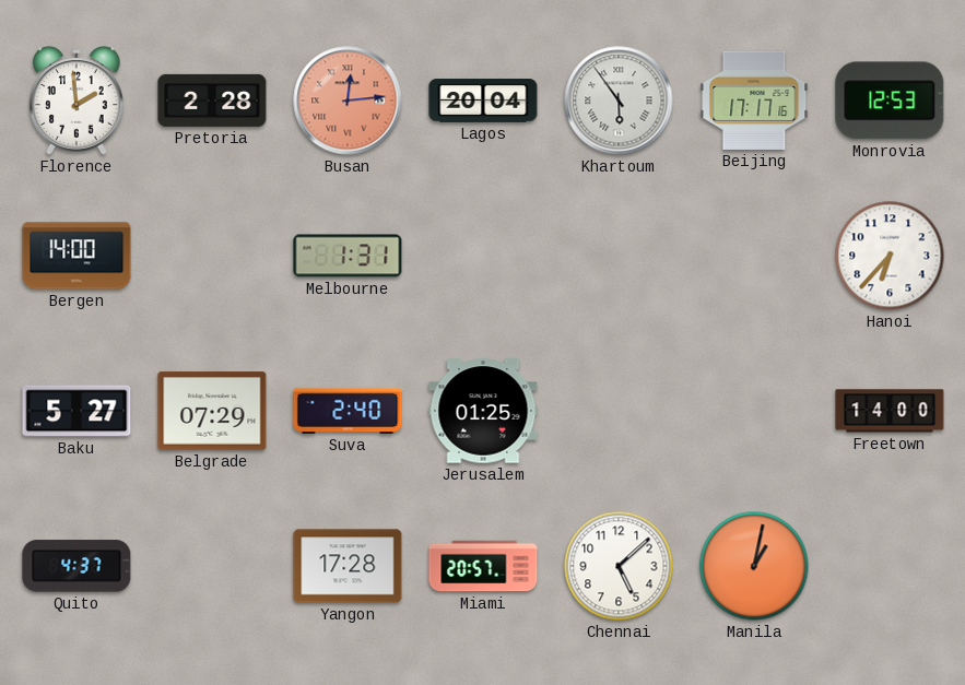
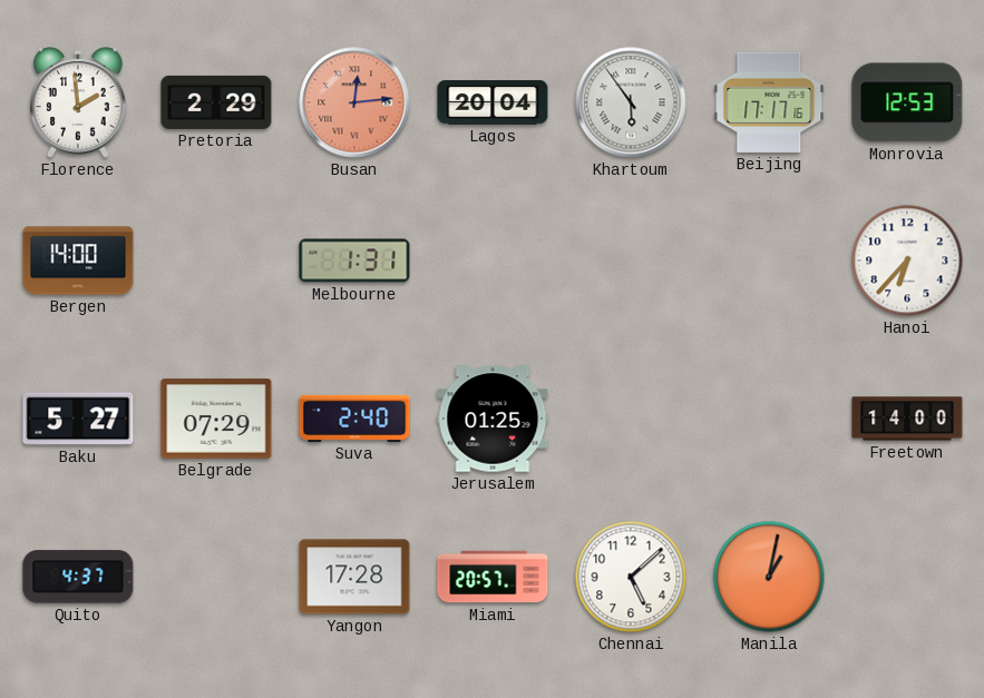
Pretoria: 2:28 -> 2:29 (216, 102)
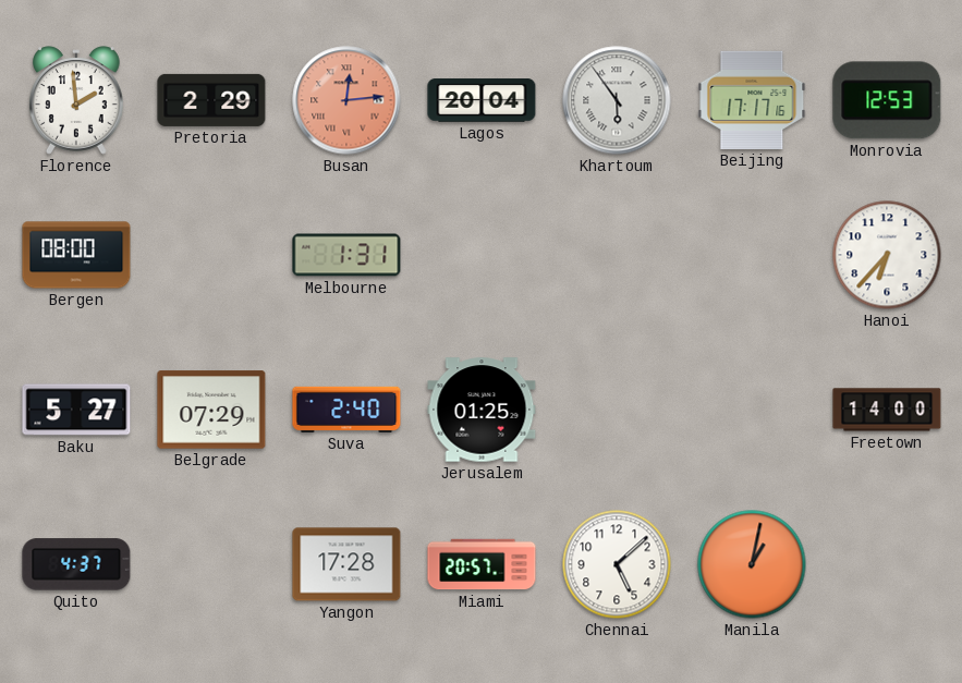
Bergen: 14:00 -> 08:00 (76, 255)
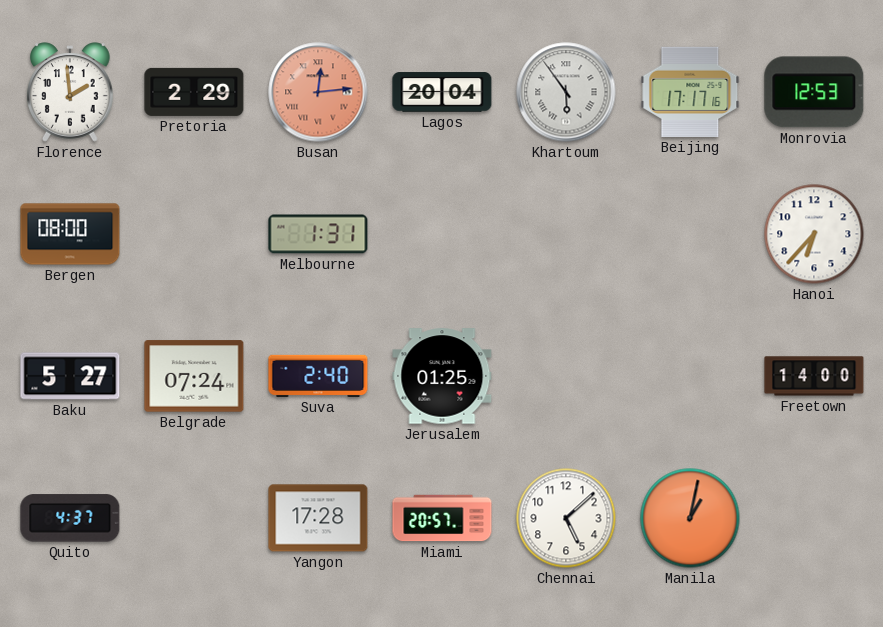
Belgrade: 07:29 -> 07:24 (194, 376)
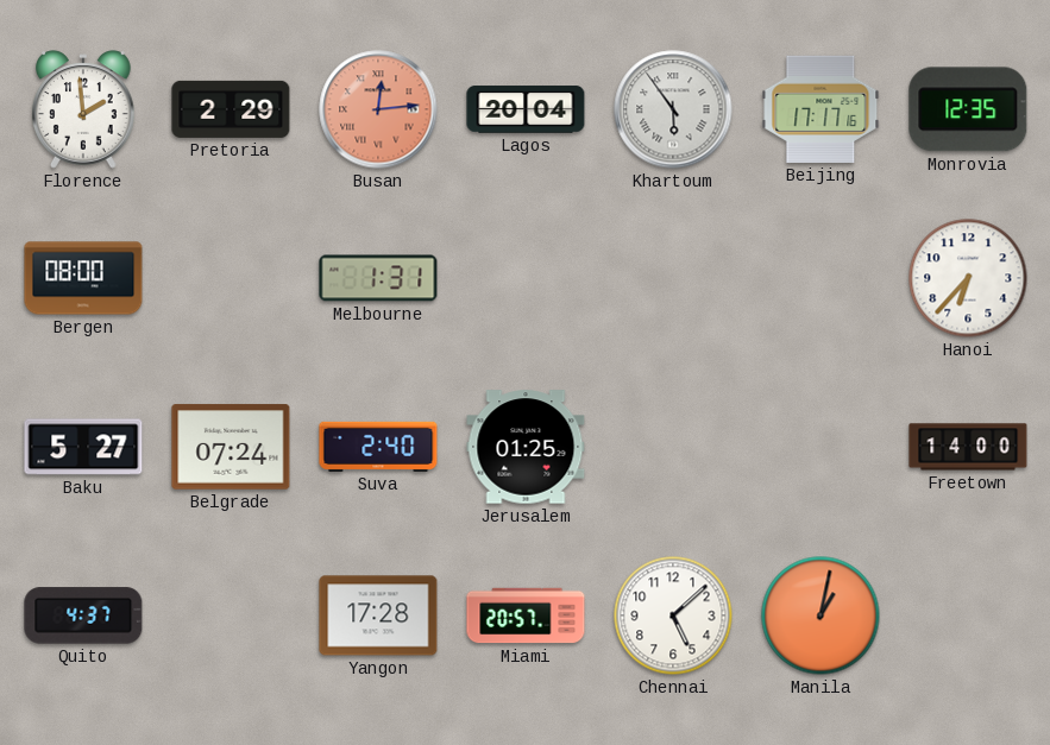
Monrovia: 12:53 -> 12:35 (968, 109)
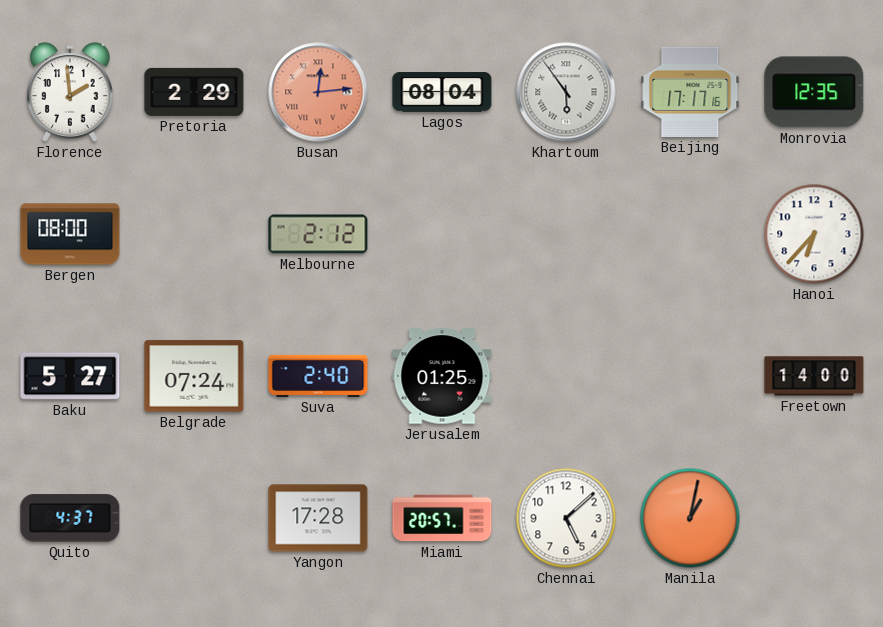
Lagos: 20:04 -> 08:04 (442, 92)
Melbourne: 1:31 -> 2:12 (318, 234)
